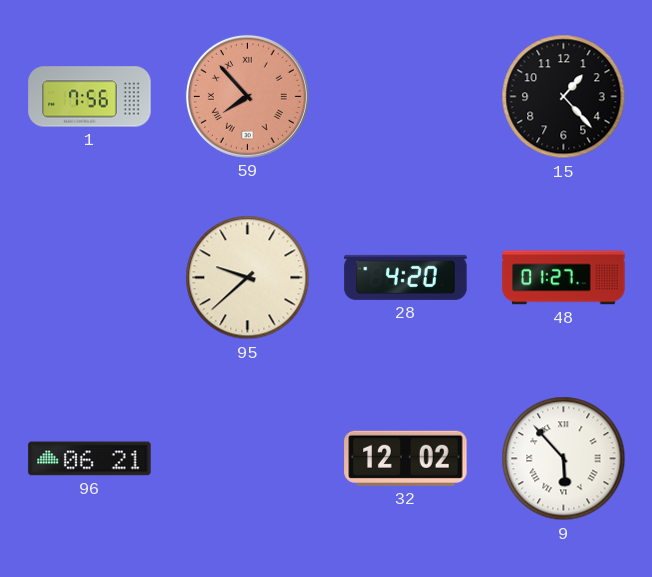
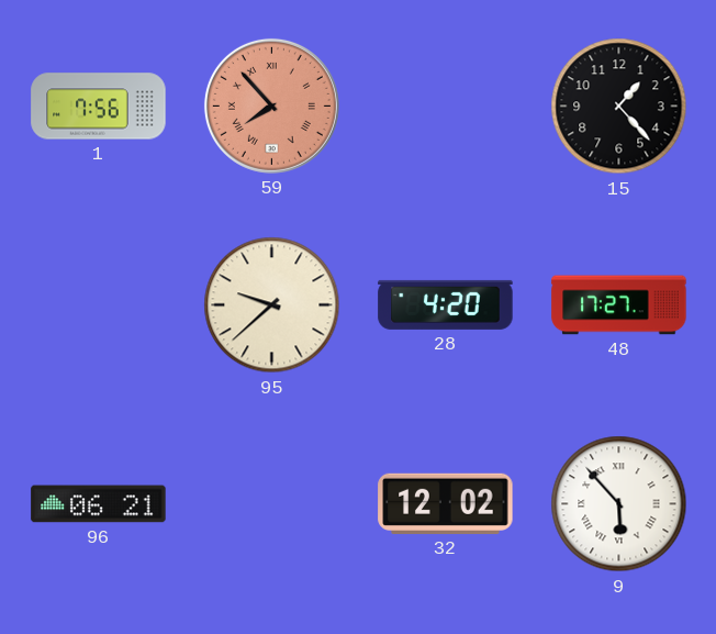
48: 01:27 -> 17:27 (619, 305)
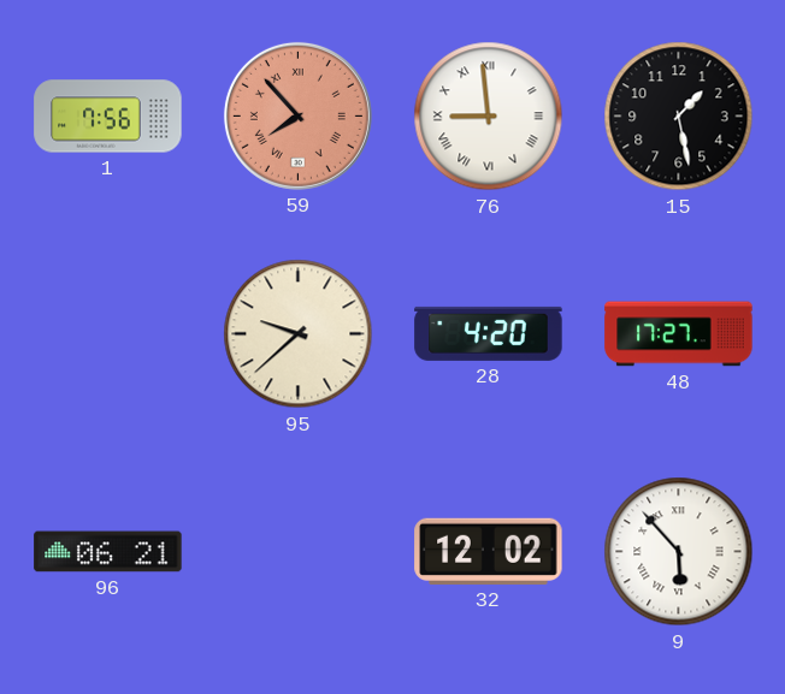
76: none -> 8:59 (489, 117)
15: 1:23 -> 1:28 (679, 117)
